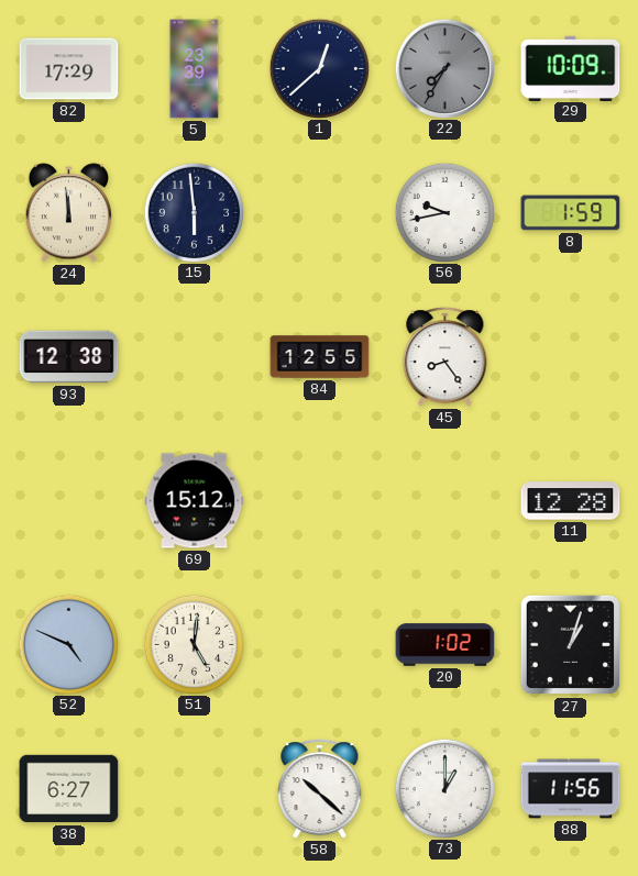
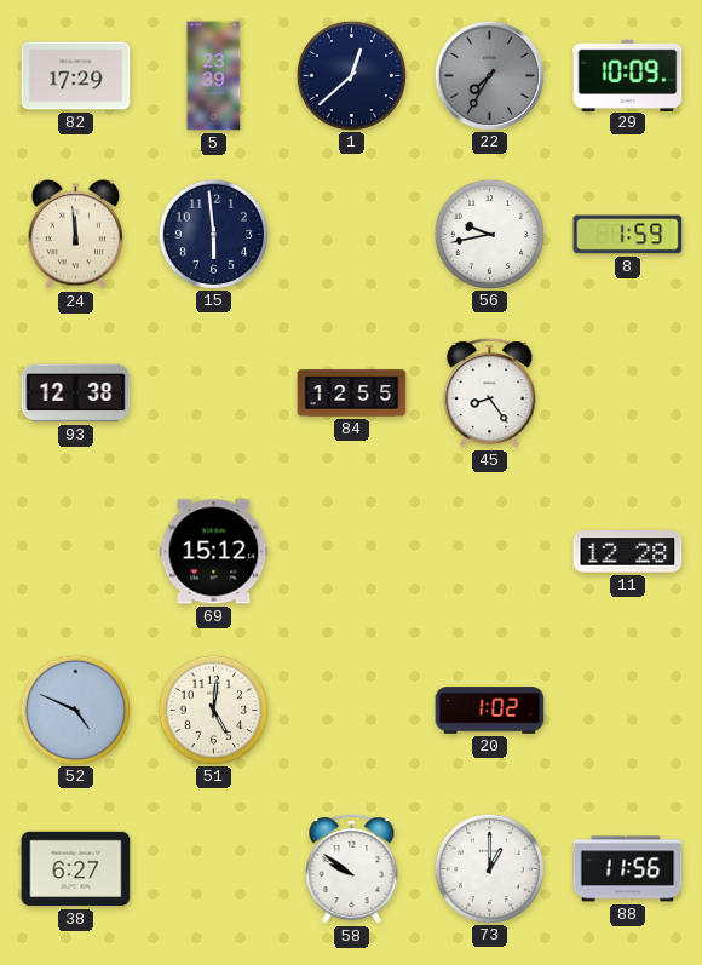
27: 1:03 -> none (571, 645)
58: 10:22 -> 9:51 (352, 869)
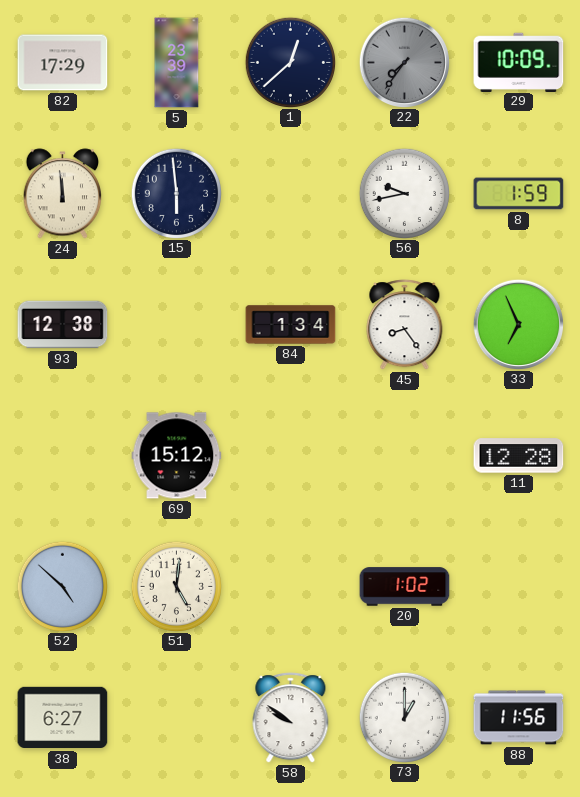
22: 7:35 -> 7:36 (404, 62)
84: 12:55 -> 1:34 (291, 325)
33: none -> 6:56 (518, 324)
52: 4:49 -> 4:52 (62, 586)
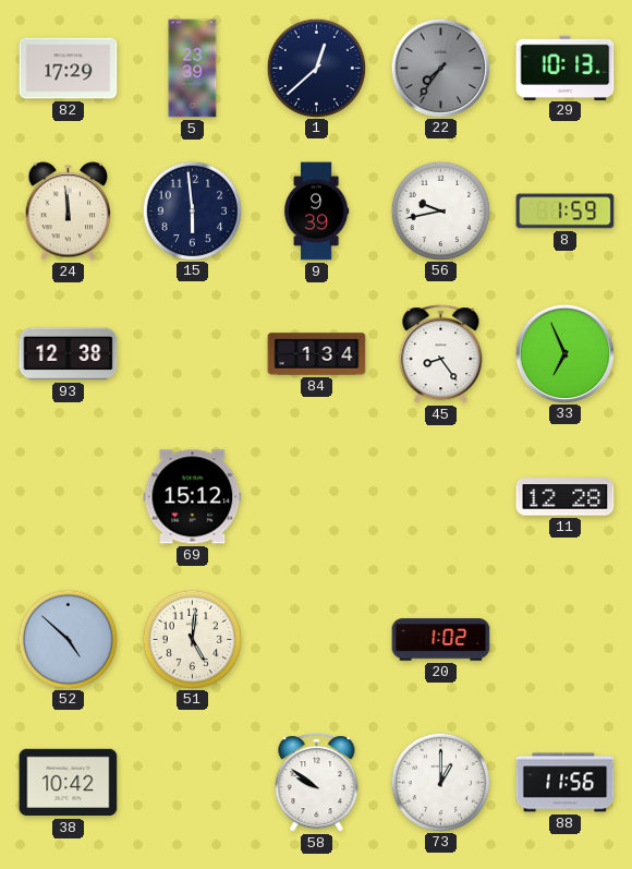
29: 10:09 -> 10:13 (566, 68)
9: none -> 9:39 (317, 212)
38: 6:27 -> 10:42 (69, 783)
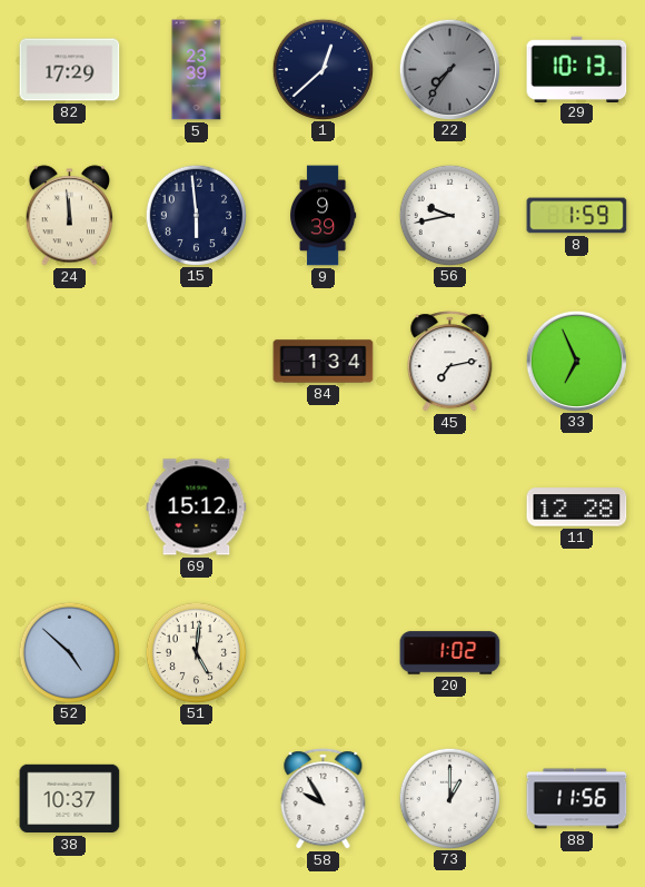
93: 12:38 -> none (69, 354)
45: 8:24 -> 7:13 (450, 362)
38: 10:42 -> 10:37 (70, 799)
58: 9:51 -> 9:55 (324, 799)
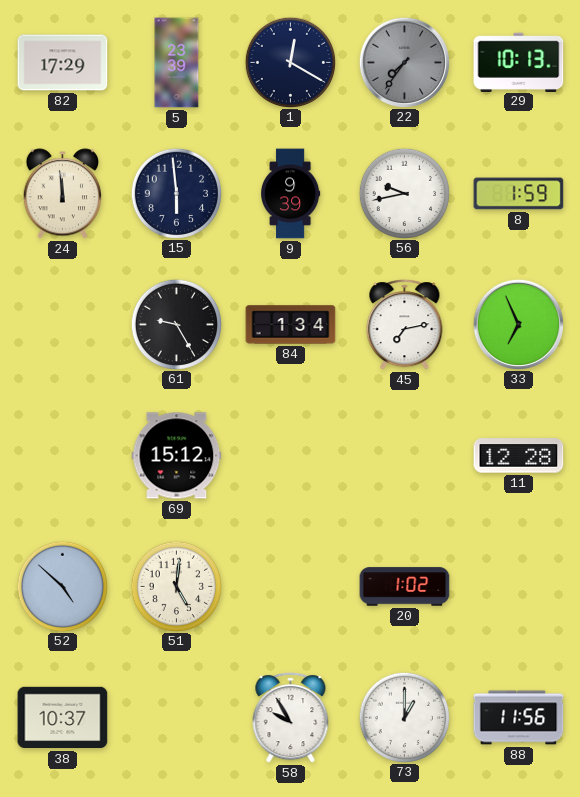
1: 12:38 -> 12:20 (290, 62)
61: none -> 9:25 (176, 324)
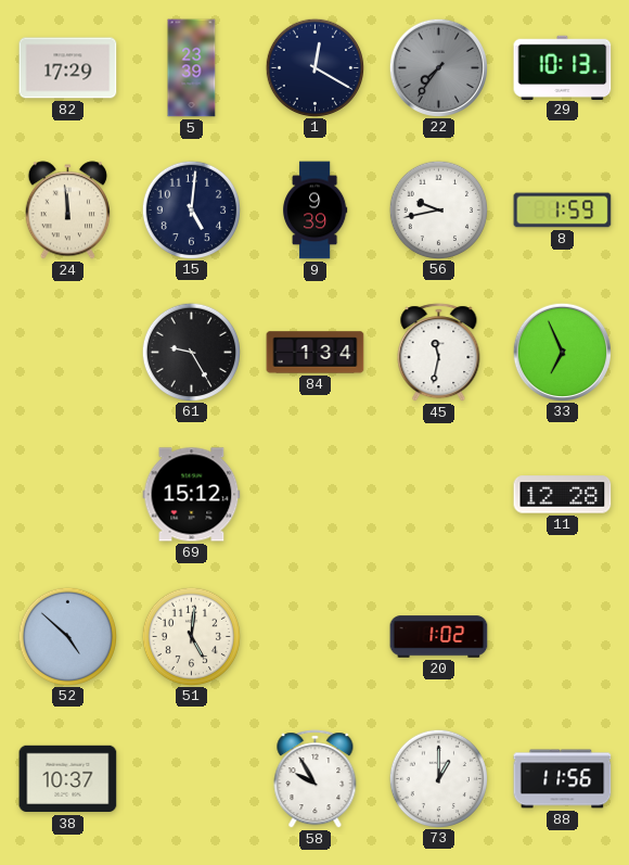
15: 5:59 -> 5:01 (191, 209)
45: 7:13 -> 11:32 (439, 353)
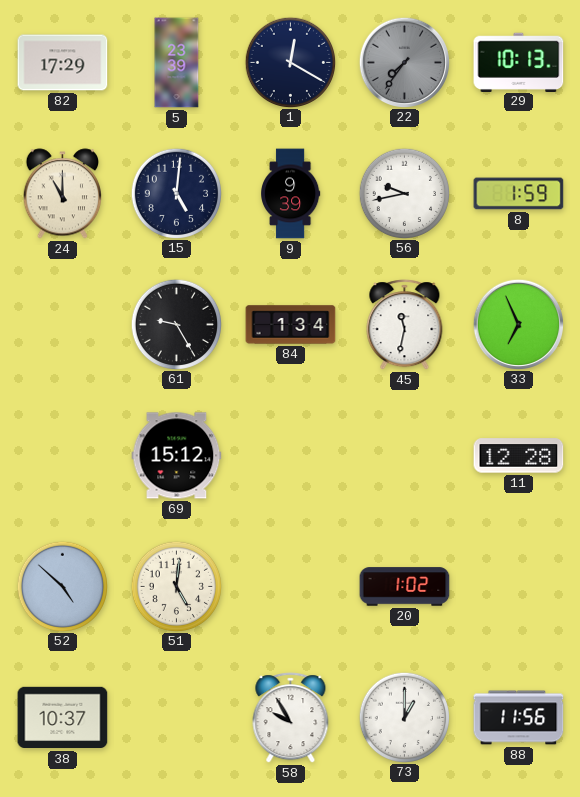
24: 11:59 -> 11:00 (62, 194)
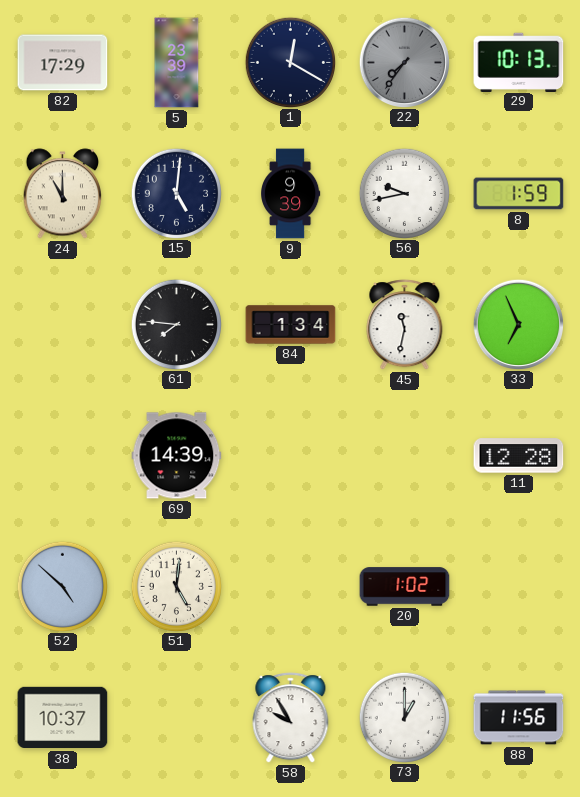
61: 9:25 -> 7:46 (176, 324)
69: 15:12 -> 14:39 (177, 456)
